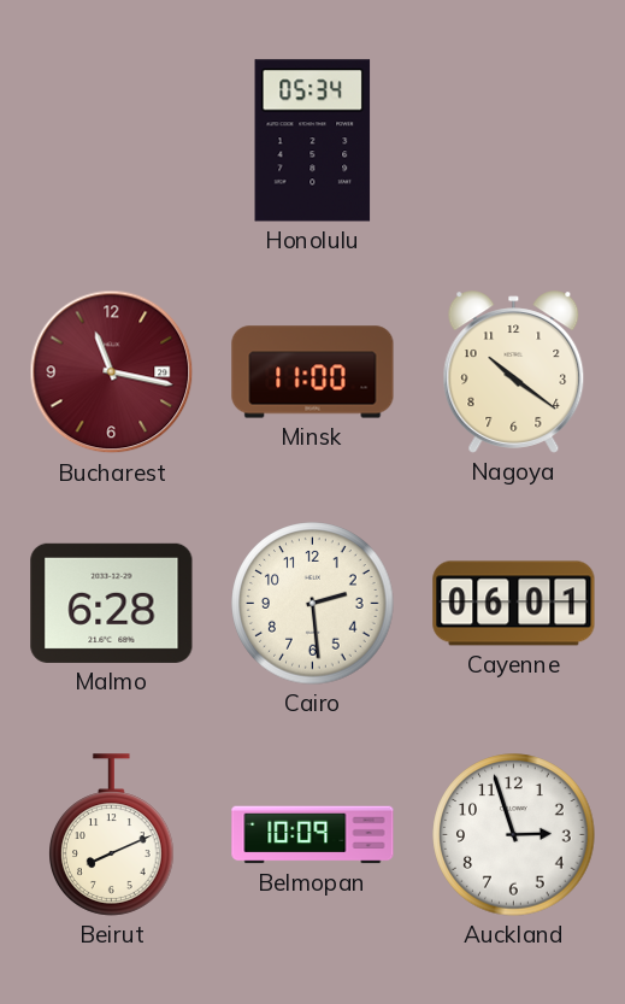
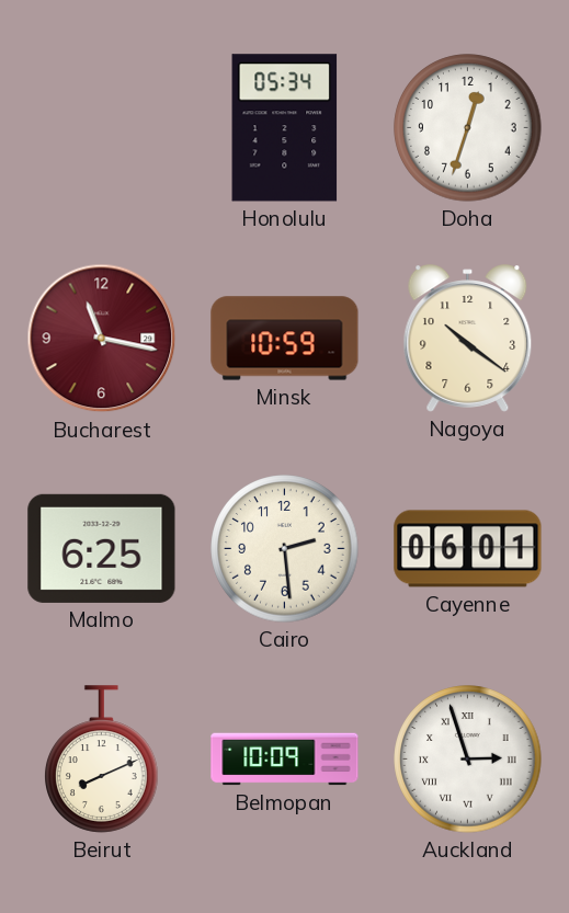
Doha: none -> 12:33 (468, 128)
Minsk: 11:00 -> 10:59 (285, 339)
Malmo: 6:28 -> 6:25 (102, 548)
Auckland numerals: Arabic -> Roman (468, 760)
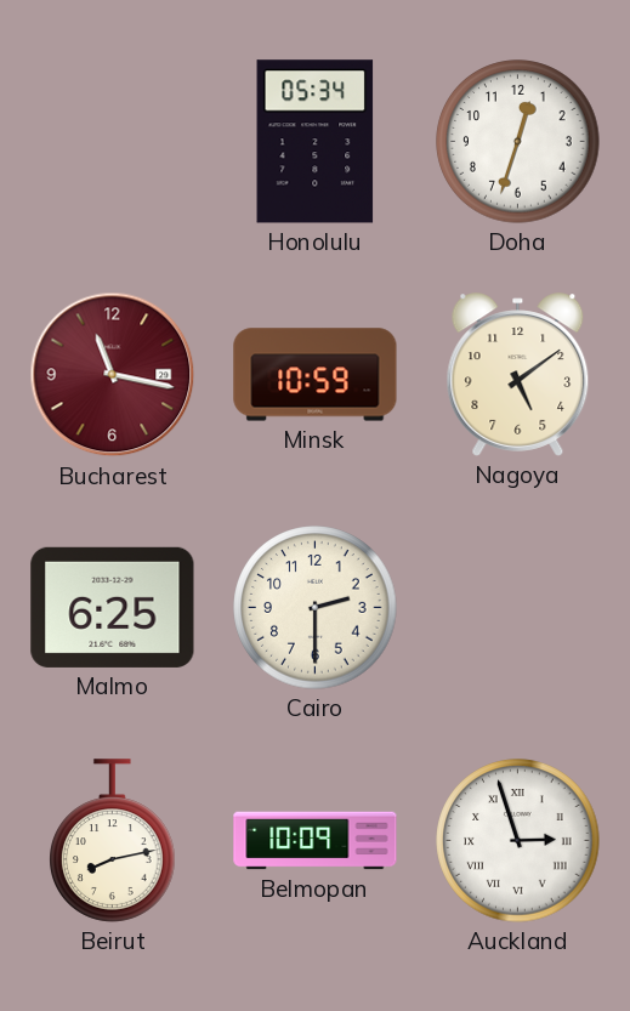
Nagoya: 10:21 -> 5:09 (518, 375)
Cairo: 2:29 -> 2:30 (316, 608)
Cayenne: 06:01 -> none (468, 549)
Beirut: 8:11 -> 8:13 (113, 841)
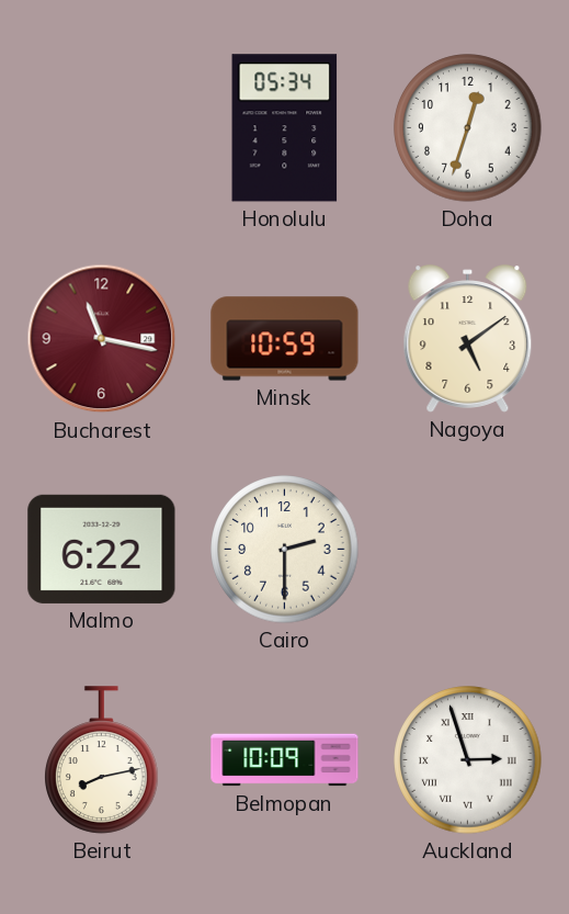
Malmo: 6:25 -> 6:22 (102, 549)
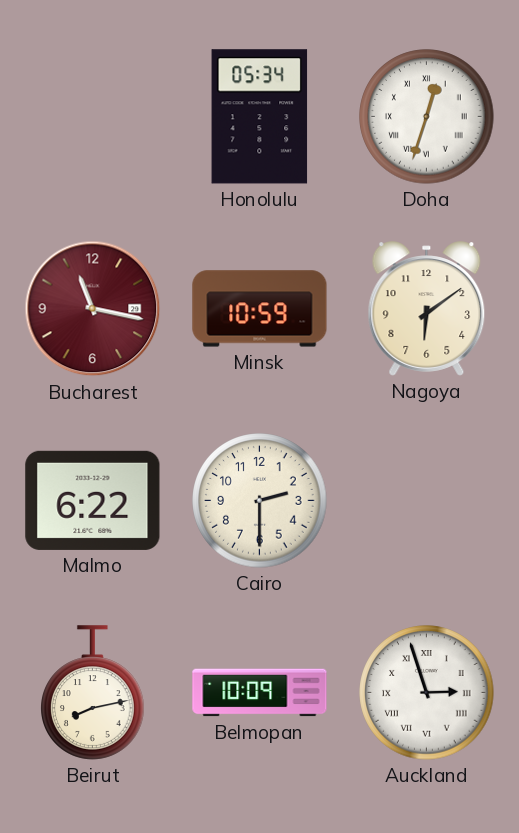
Doha numerals: Arabic -> Roman (427, 117)
Nagoya: 5:09 -> 6:09 (427, 309)
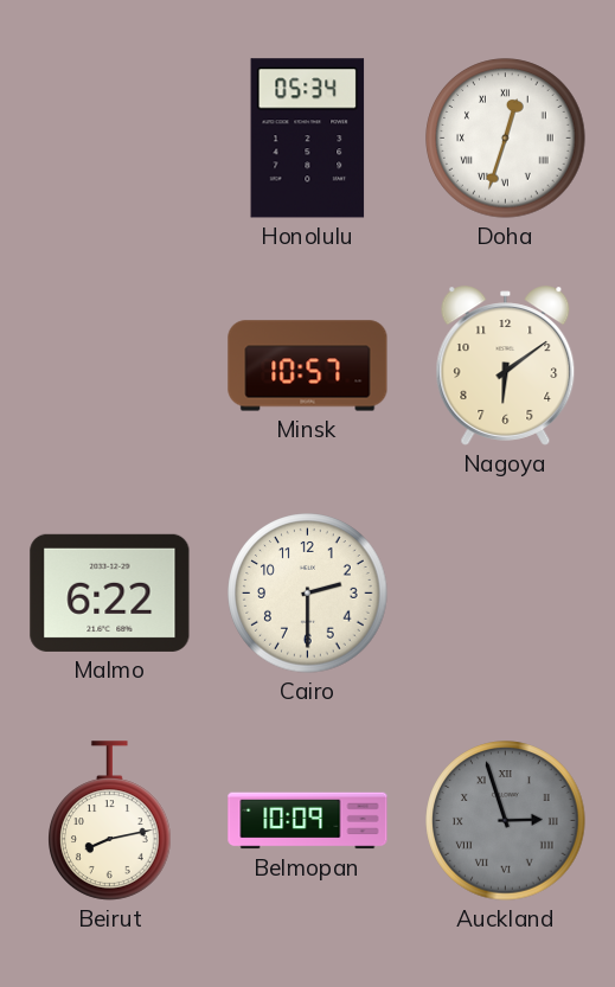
Bucharest: 11:17 -> none (93, 309)
Minsk: 10:59 -> 10:57 (308, 366)
Auckland dial: white -> grey (506, 821)
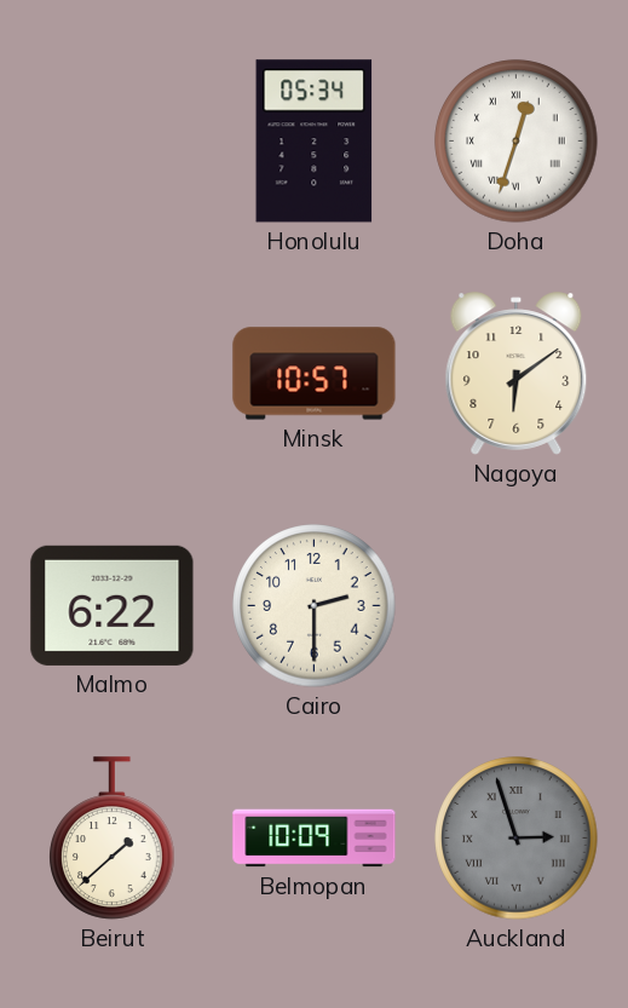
Beirut: 8:13 -> 1:38 (113, 839)
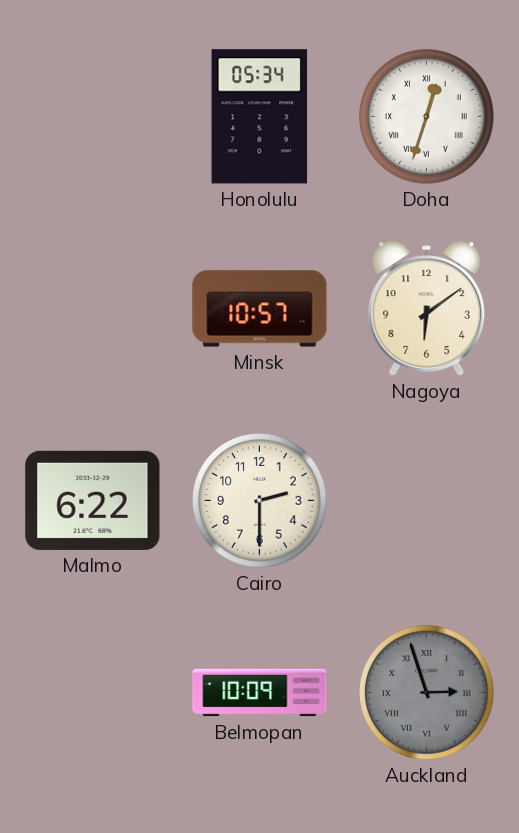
Beirut: 1:38 -> none (113, 839)
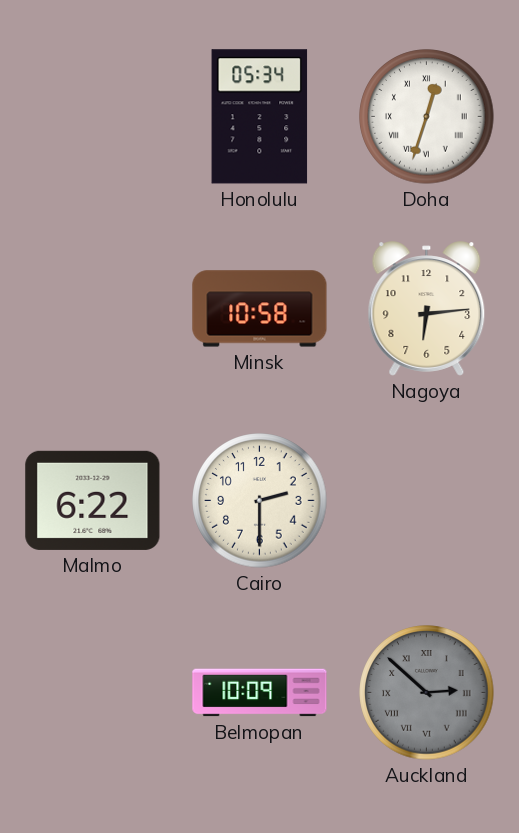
Minsk: 10:57 -> 10:58 (260, 309)
Nagoya: 6:09 -> 6:14 (427, 309)
Auckland: 2:57 -> 2:52 (427, 693)
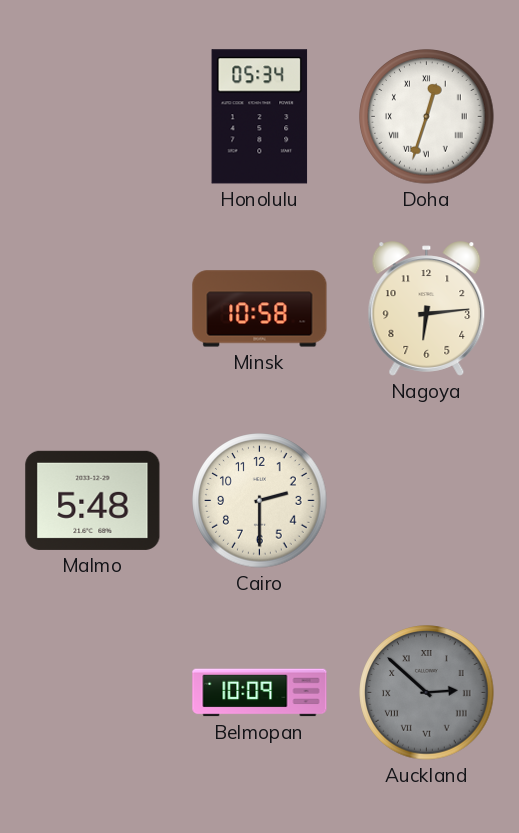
Malmo: 6:22 -> 5:48 (93, 500)
